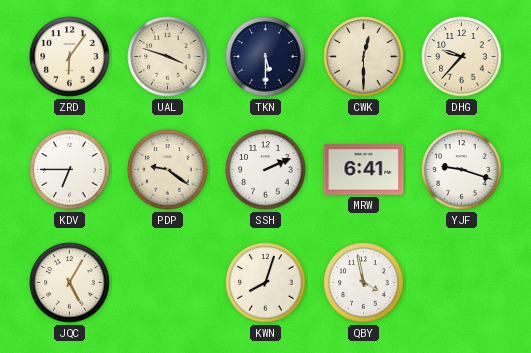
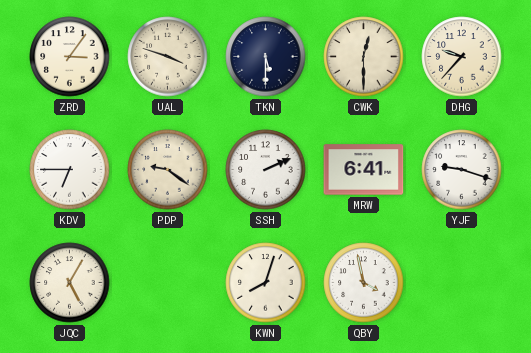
ZRD: 6:06 -> 3:06 (70, 57)
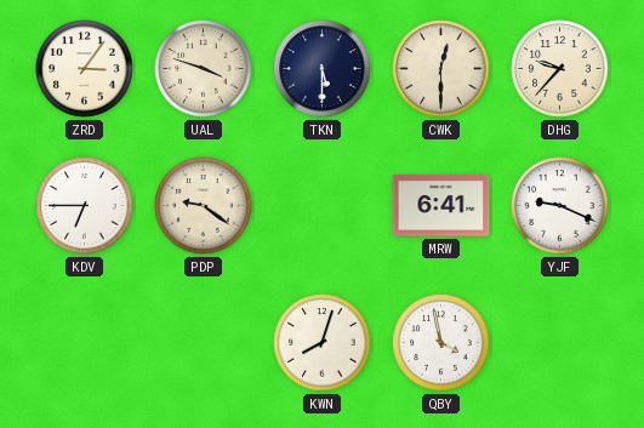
SSH: 2:11 -> none (266, 170)
YJF: 9:18 -> 9:19 (560, 206)
JQC: 5:05 -> none (70, 283)
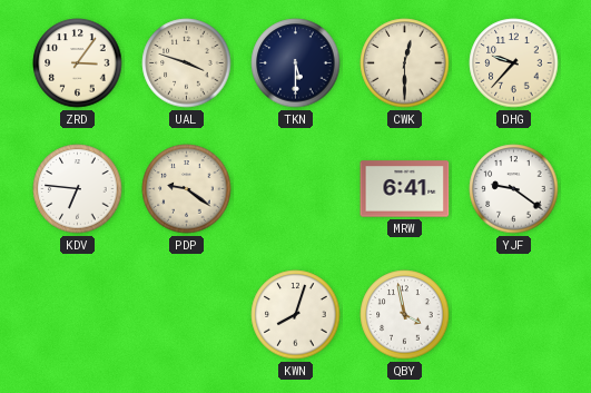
KDV: 6:45 -> 6:46 (78, 189)
YJF: 9:19 -> 9:21 (514, 189)
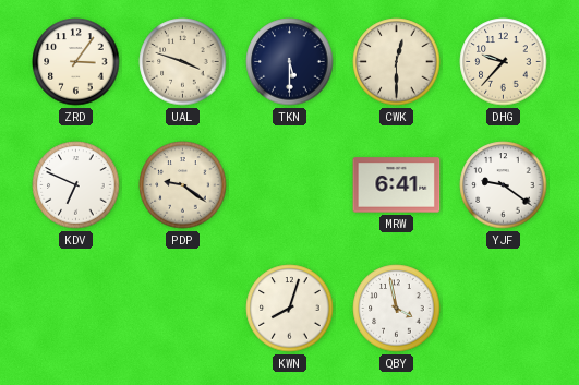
KDV: 6:46 -> 6:49 (76, 185)
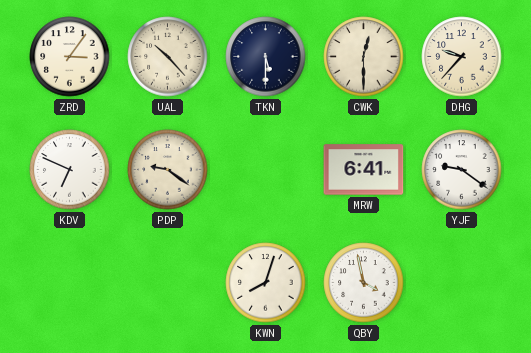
UAL: 3:48 -> 10:23 (168, 57)
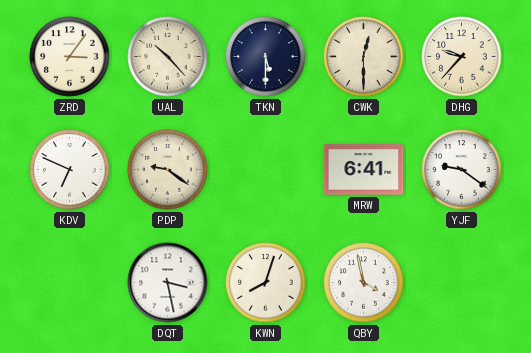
DQT: none -> 3:28 (168, 283)
